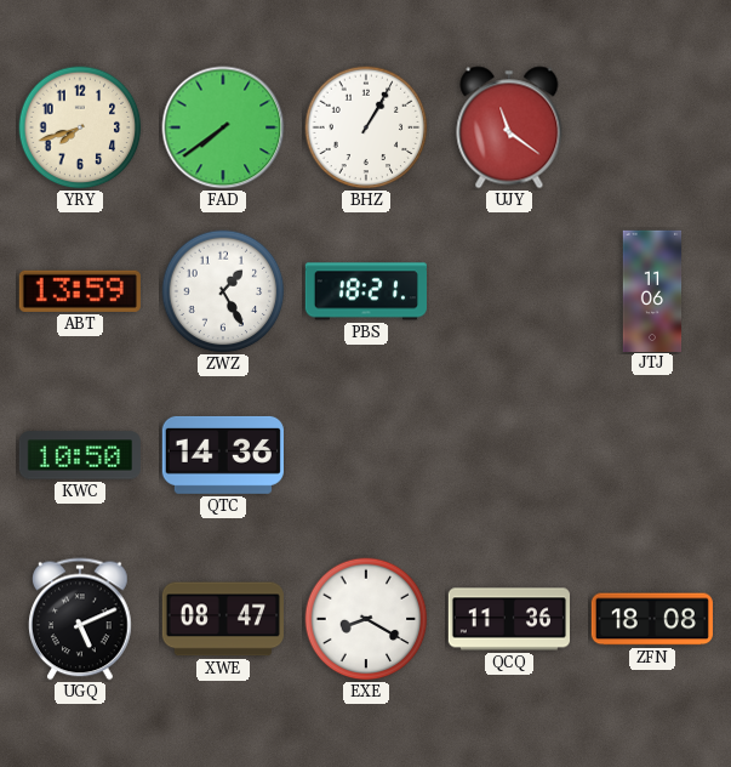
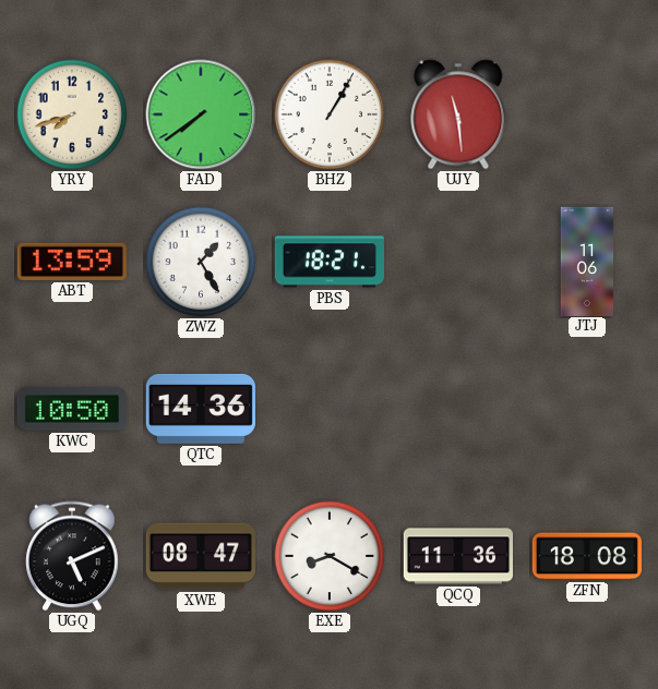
UJY: 11:21 -> 11:29 (458, 114)
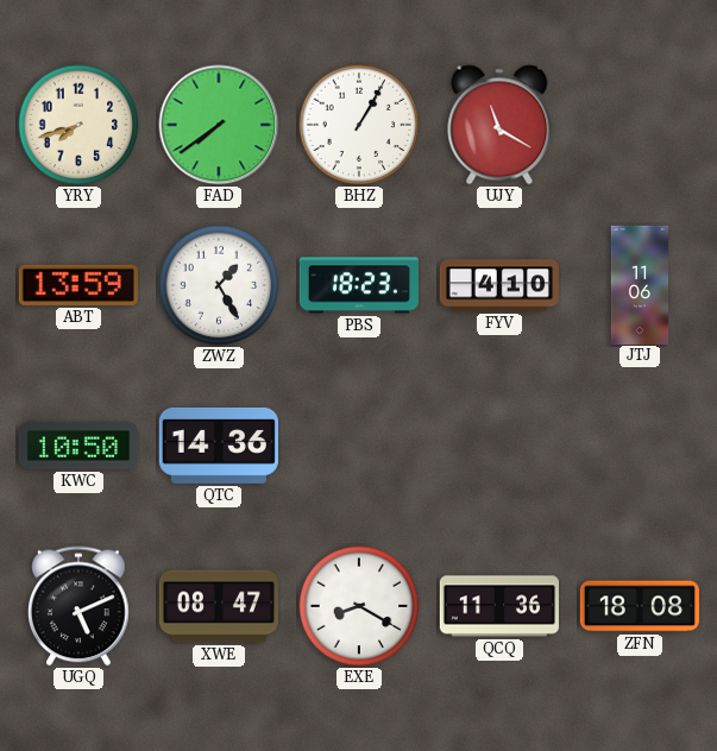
UJY: 11:29 -> 11:20 (499, 125)
PBS: 18:21 -> 18:23 (358, 285)
FYV: none -> 4:10 (498, 285)
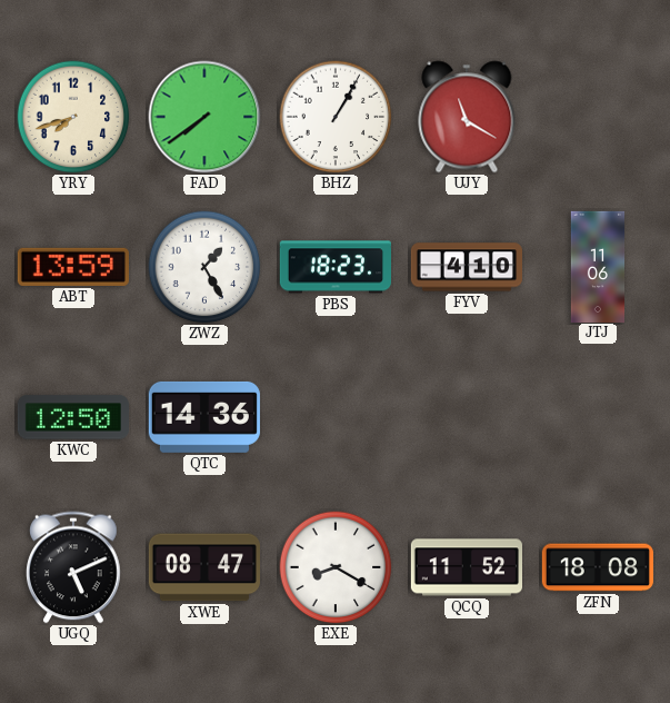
KWC: 10:50 -> 12:50 (73, 417)
QCQ: 11:36 -> 11:52 (466, 567)
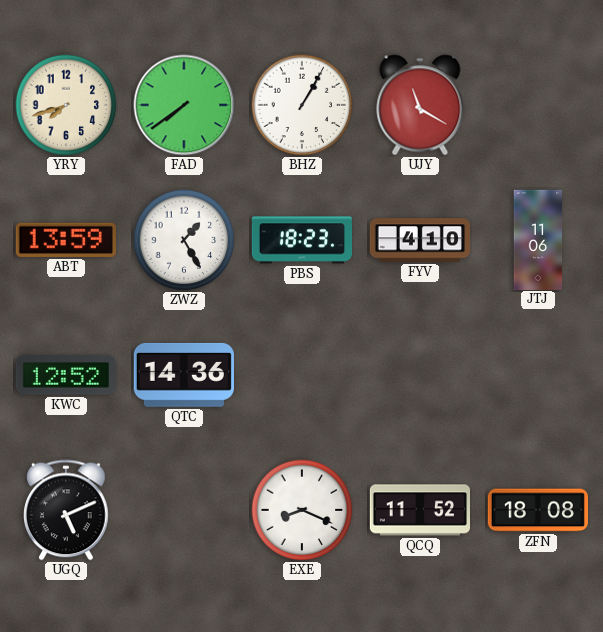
KWC: 12:50 -> 12:52 (66, 375)
XWE: 08:47 -> none (204, 567)
EXE: 8:20 -> 8:19 (302, 510)
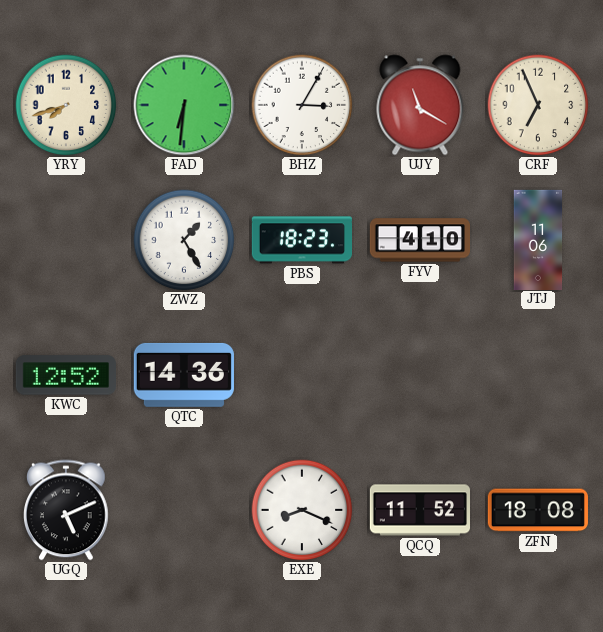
FAD: 7:39 -> 6:31 (184, 105)
BHZ: 1:05 -> 3:05 (302, 105)
CRF: none -> 6:56 (538, 105)
ABT: 13:59 -> none (66, 240)
